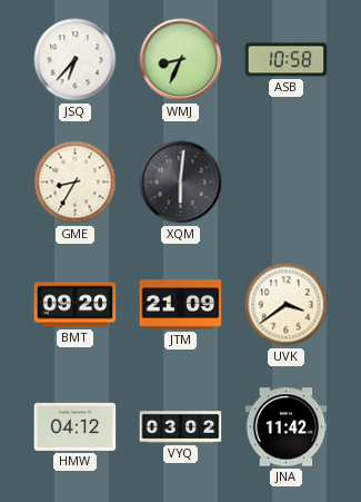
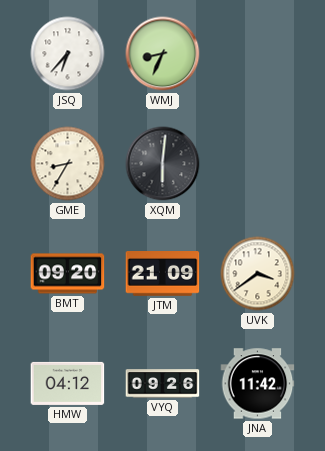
ASB: 10:58 -> none (287, 60)
VYQ: 03:02 -> 09:26 (163, 384)
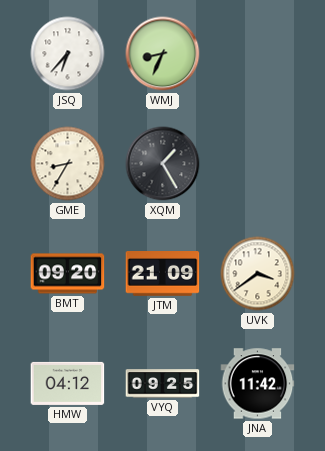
XQM: 6:01 -> 1:25 (163, 164)
VYQ: 09:26 -> 09:25 (163, 384)
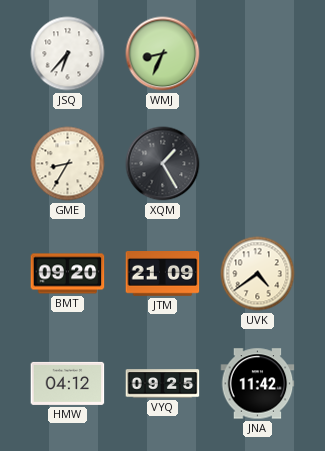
UVK: 3:39 -> 4:39 (258, 274)
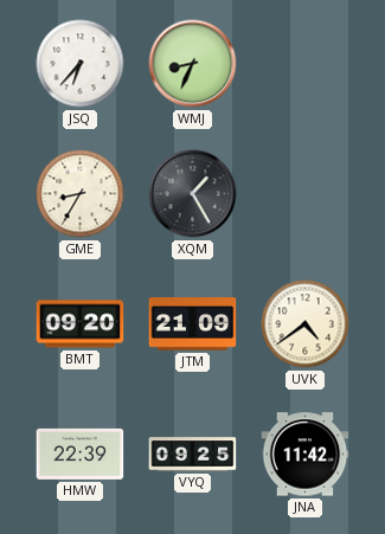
HMW: 04:12 -> 22:39 (81, 453)
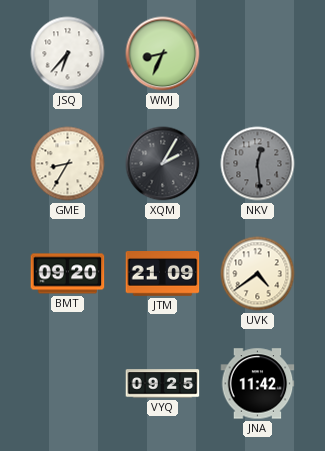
XQM: 1:25 -> 2:05 (163, 164)
NKV: none -> 12:29 (258, 164)
HMW: 22:39 -> none (81, 453)
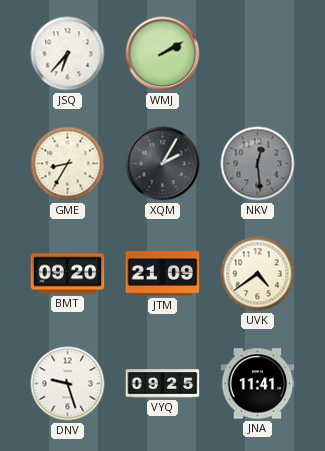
WMJ: 8:34 -> 2:10 (163, 54)
DNV: none -> 9:27 (68, 384)
JNA: 11:42 -> 11:41 (258, 384)
